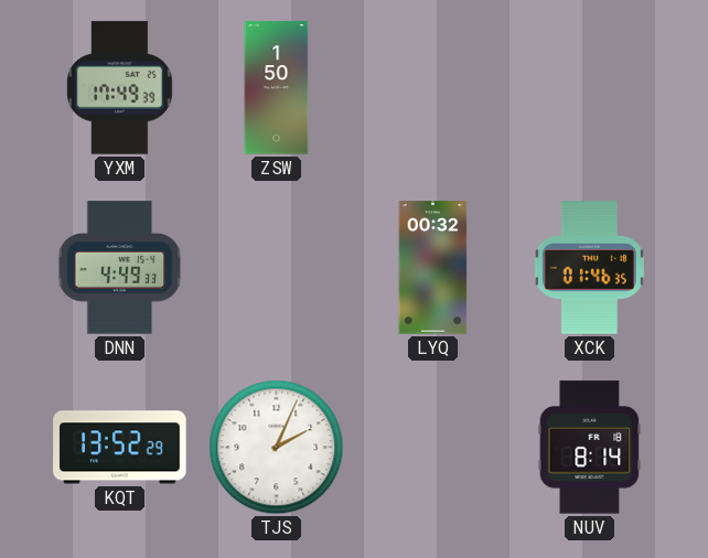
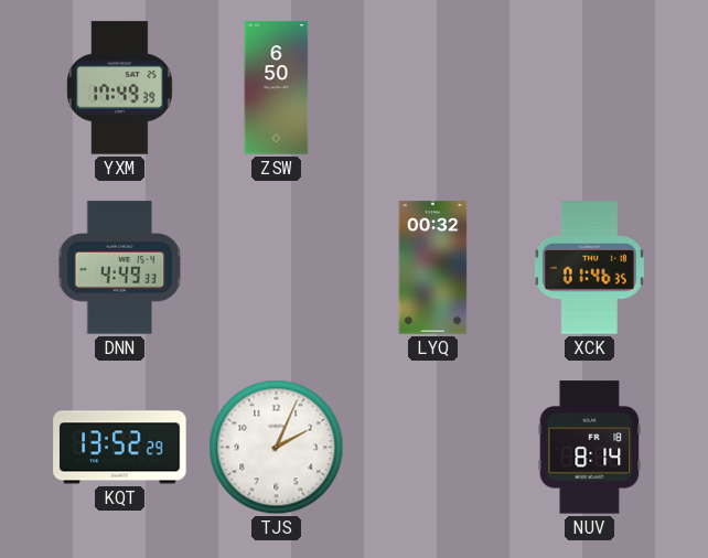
ZSW: 1:50 -> 6:50 (277, 88)
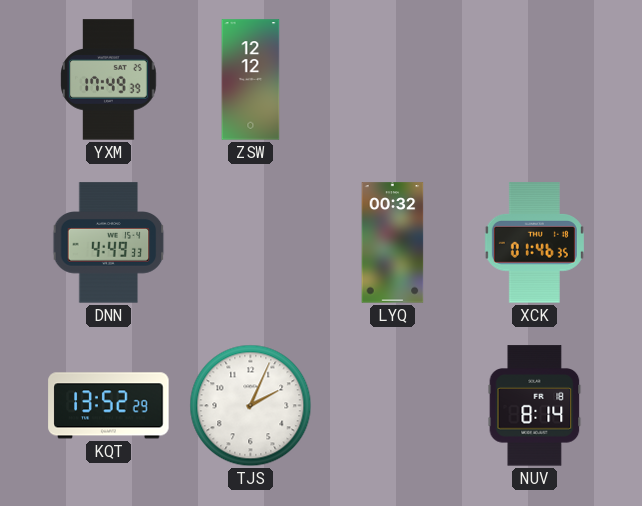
ZSW: 6:50 -> 12:12 (251, 80)
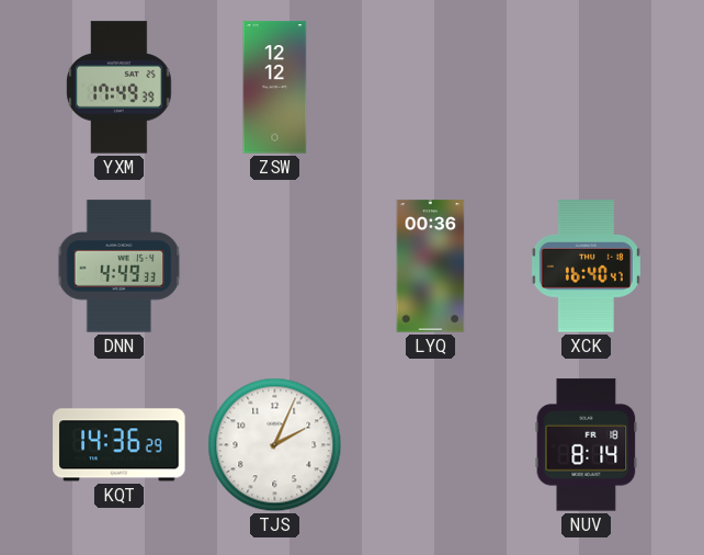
LYQ: 00:32 -> 00:36 (431, 267)
XCK: 01:46 -> 16:40 (586, 267)
KQT: 13:52 -> 14:36 (120, 445)
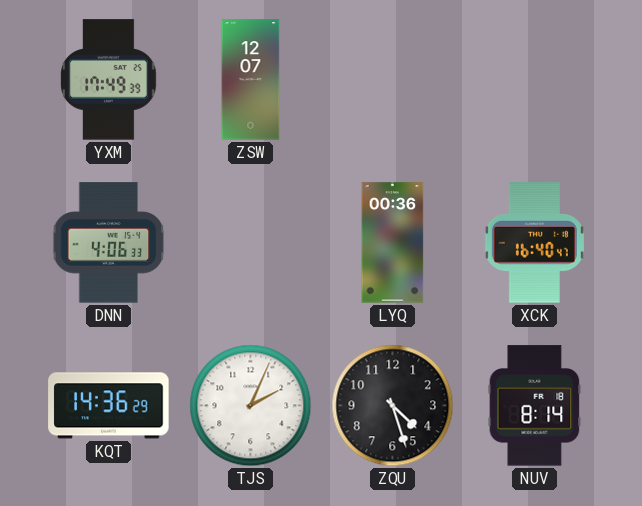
ZSW: 12:12 -> 12:07 (251, 80)
DNN: 4:49 -> 4:06 (109, 243)
ZQU: none -> 4:27 (393, 406)
